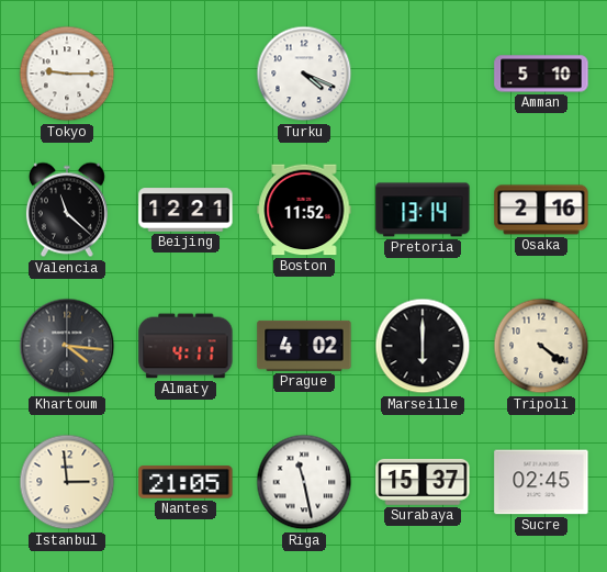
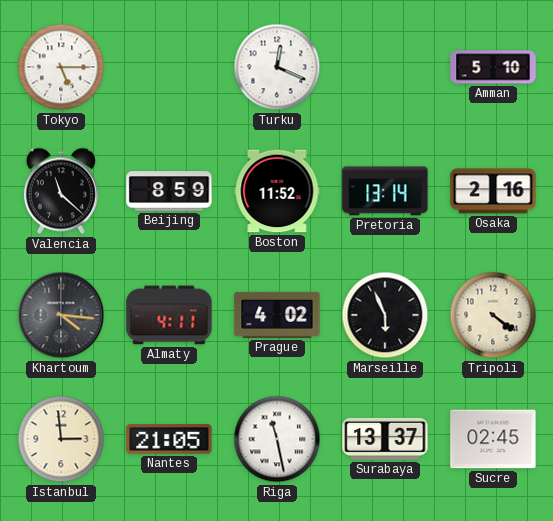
Tokyo: 9:15 -> 5:15 (61, 67)
Turku: 4:19 -> 12:19 (277, 67)
Beijing: 12:21 -> 8:59 (169, 191)
Marseille: 6:00 -> 5:56 (385, 315)
Surabaya: 15:37 -> 13:37 (385, 439)
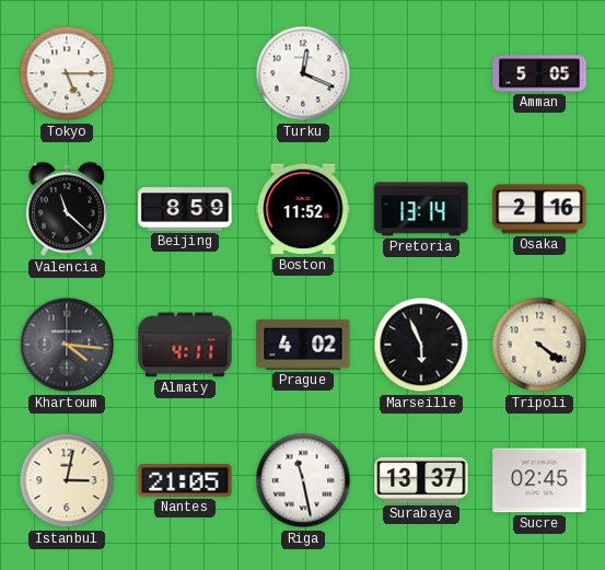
Amman: 5:10 -> 5:05 (539, 73)
Istanbul: 2:59 -> 3:02 (67, 480)
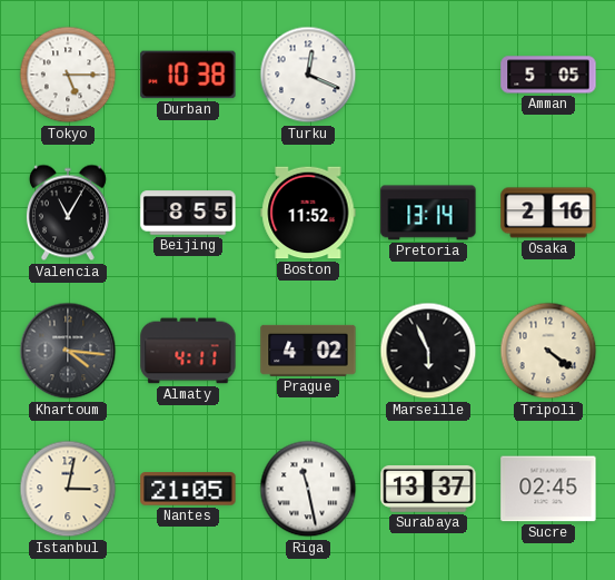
Durban: none -> 10:38 (188, 75)
Valencia: 11:22 -> 11:05 (68, 213)
Beijing: 8:59 -> 8:55 (188, 213)
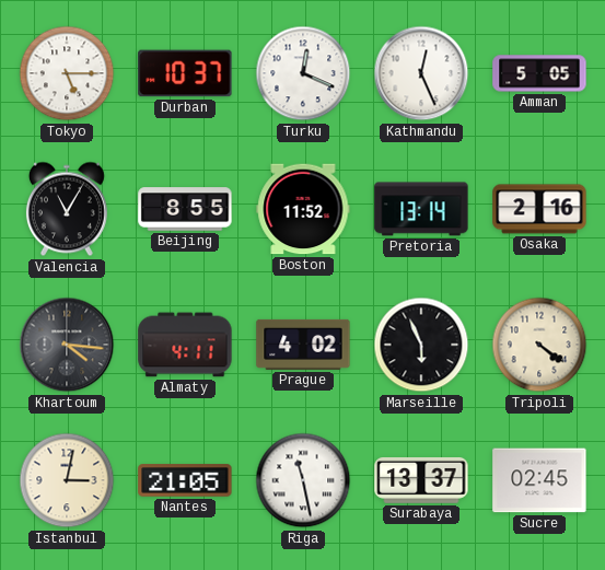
Durban: 10:38 -> 10:37 (185, 73)
Kathmandu: none -> 12:26 (421, 73)
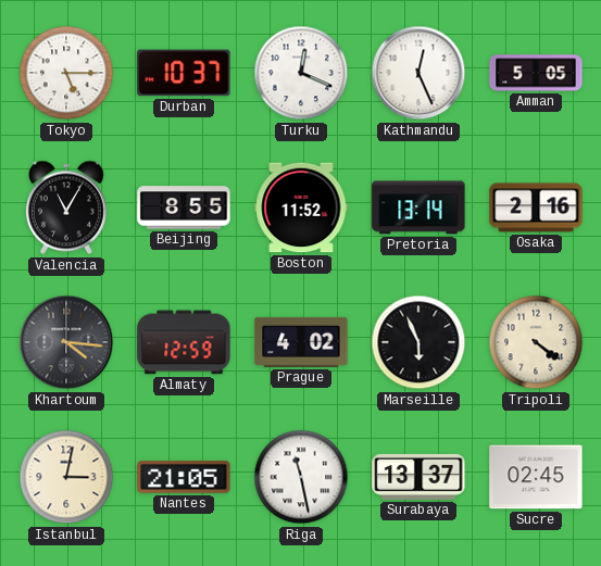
Almaty: 4:11 -> 12:59 (184, 342)
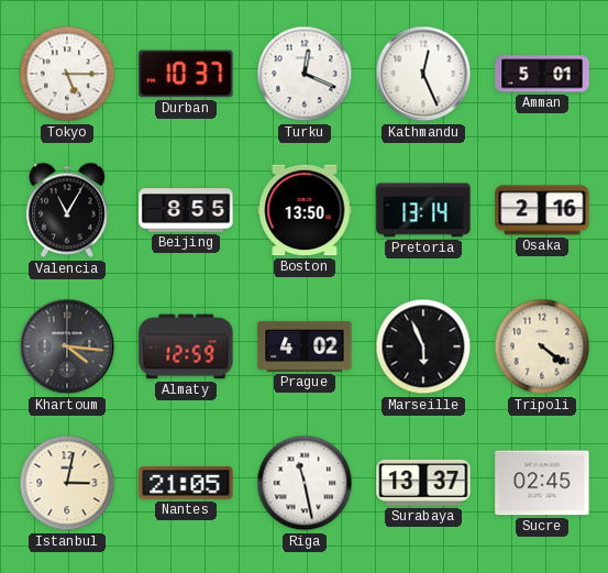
Amman: 5:05 -> 5:01 (542, 74)
Boston: 11:52 -> 13:50 (305, 210)
